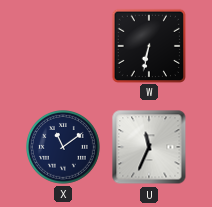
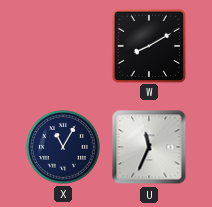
W: 6:32 -> 8:10 (148, 45)
X: 11:09 -> 11:05 (64, 148)
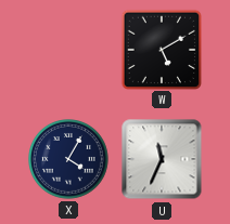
W: 8:10 -> 5:10 (161, 49)
X: 11:05 -> 4:05 (69, 160)
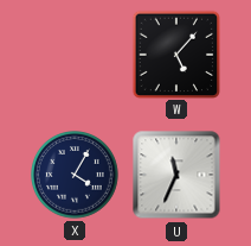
W: 5:10 -> 5:07 (175, 53)
